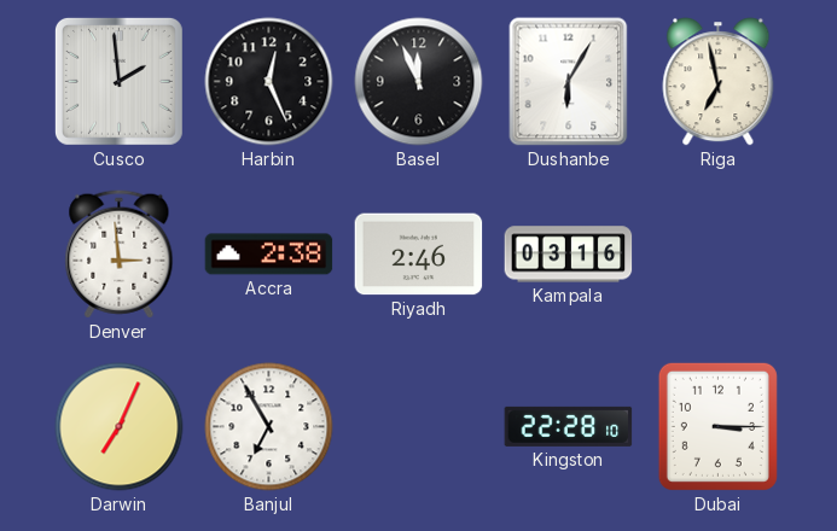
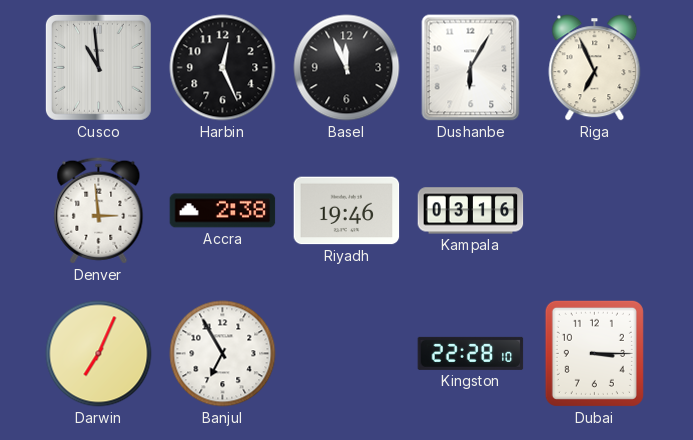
Cusco: 1:59 -> 10:59 (98, 67)
Riga: 6:58 -> 6:56 (595, 68)
Riyadh: 2:46 -> 19:46 (347, 211)
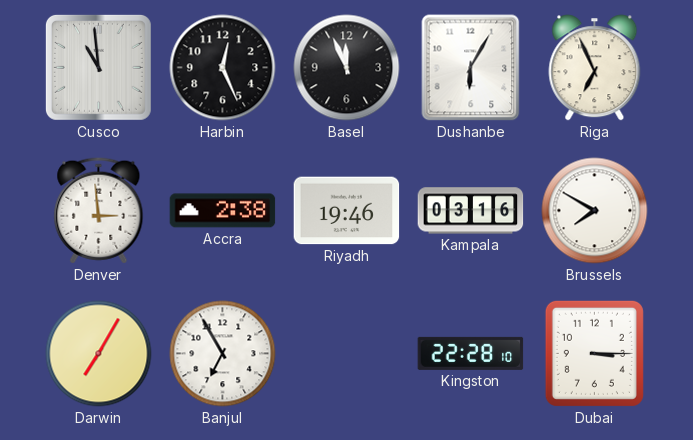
Brussels: none -> 7:50 (595, 211)
Darwin: 7:04 -> 7:05 (99, 354)
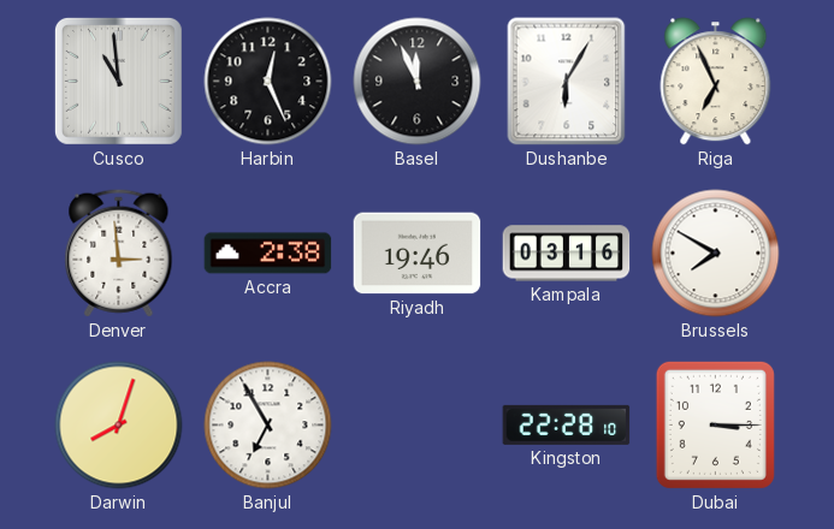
Darwin: 7:05 -> 8:03 (119, 426)
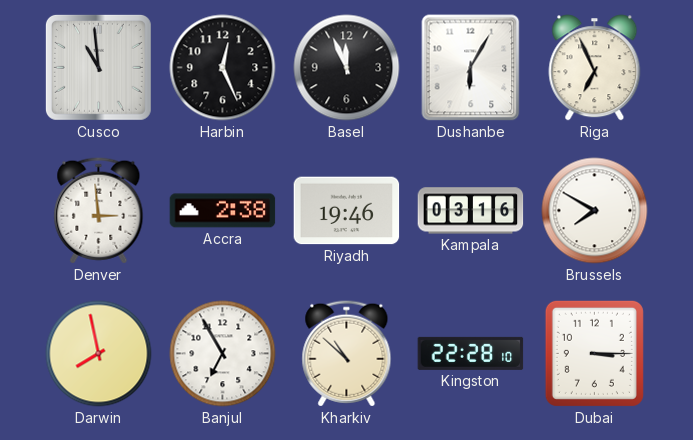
Darwin: 8:03 -> 7:58 (99, 354)
Kharkiv: none -> 10:52 (347, 354)
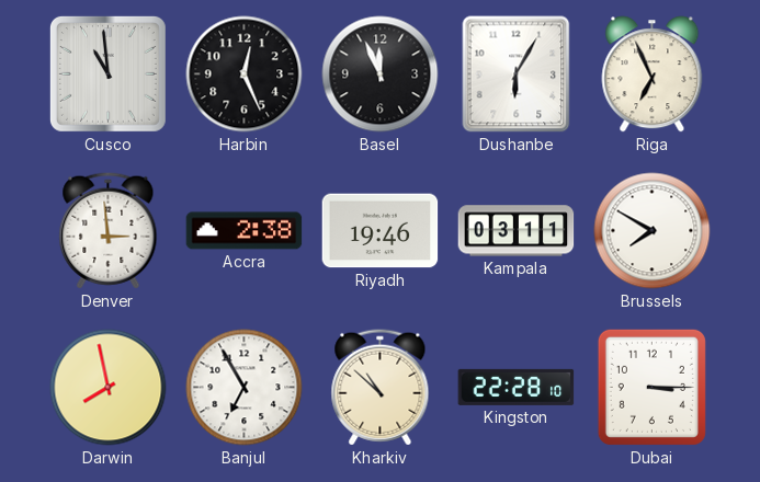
Kampala: 03:16 -> 03:11 (517, 231)
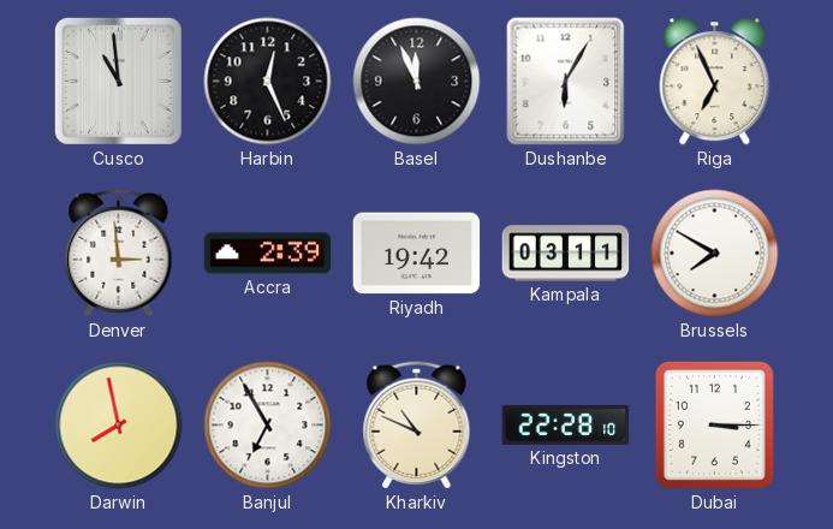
Accra: 2:38 -> 2:39 (268, 254)
Riyadh: 19:46 -> 19:42 (417, 254)
Kharkiv: 10:52 -> 10:49 (417, 426)
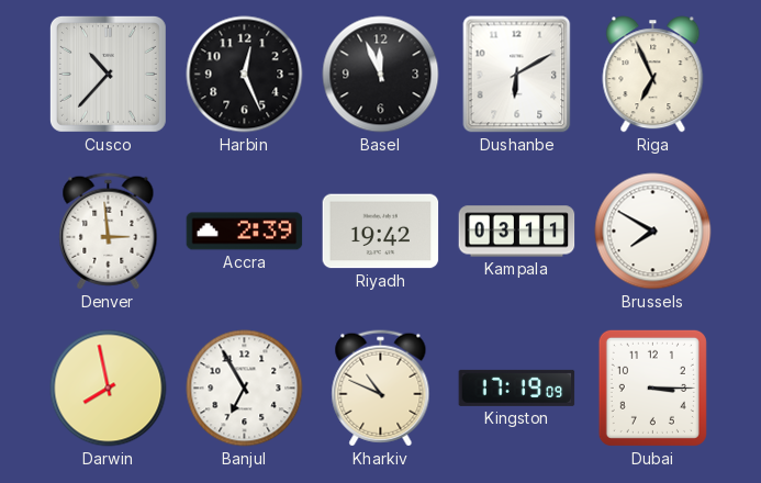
Cusco: 10:59 -> 10:37 (108, 74)
Dushanbe: 6:05 -> 6:10 (517, 75)
Kingston: 22:28 -> 17:19 (517, 387)
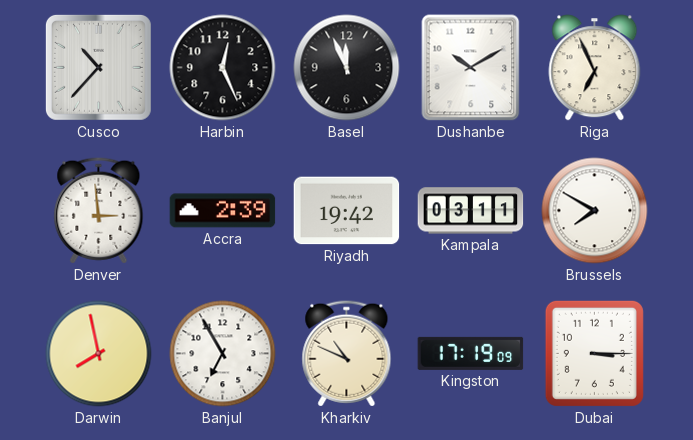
Dushanbe: 6:10 -> 10:10 (471, 68)
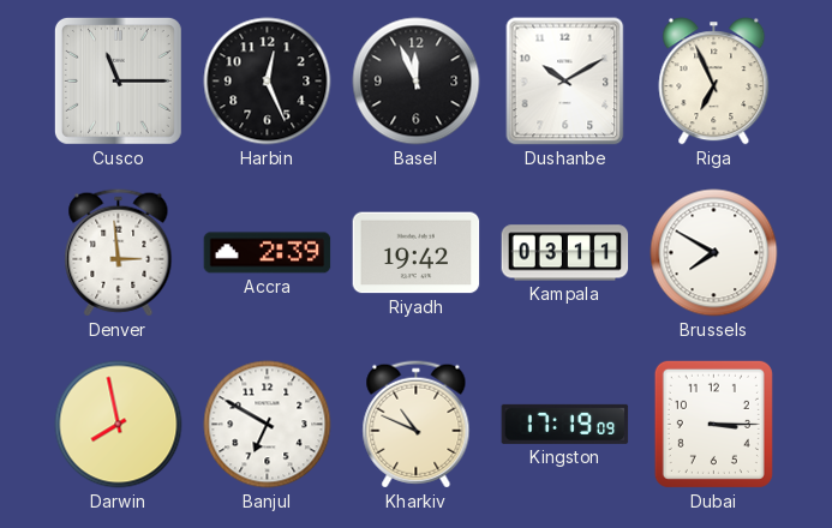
Cusco: 10:37 -> 11:15 (118, 80)
Banjul: 6:55 -> 6:50 (268, 425)
